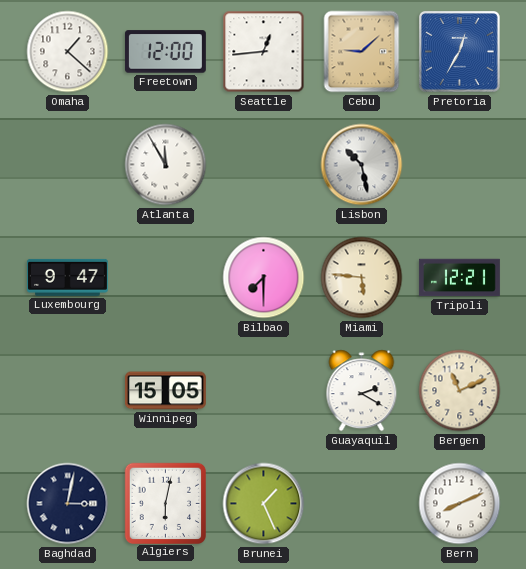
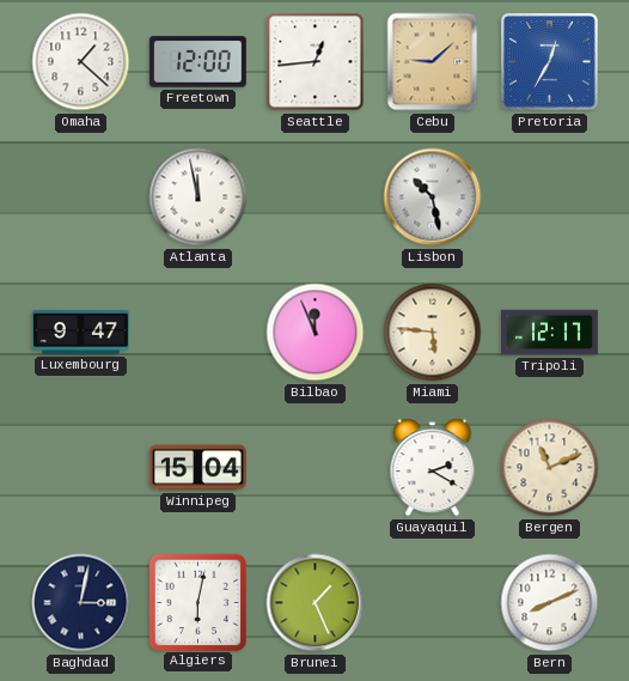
Atlanta: 11:55 -> 11:58 (199, 197)
Bilbao: 7:30 -> 11:56 (316, 333)
Tripoli: 12:21 -> 12:17 (549, 333)
Winnipeg: 15:05 -> 15:04 (197, 468)
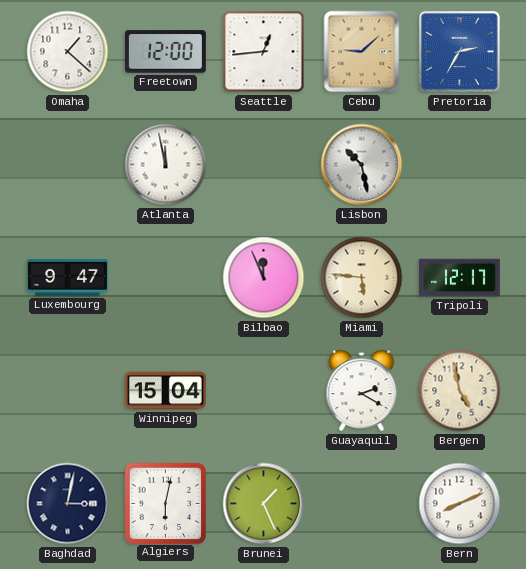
Pretoria: 12:35 -> 2:35 (460, 52)
Bergen: 11:11 -> 4:58 (460, 391)
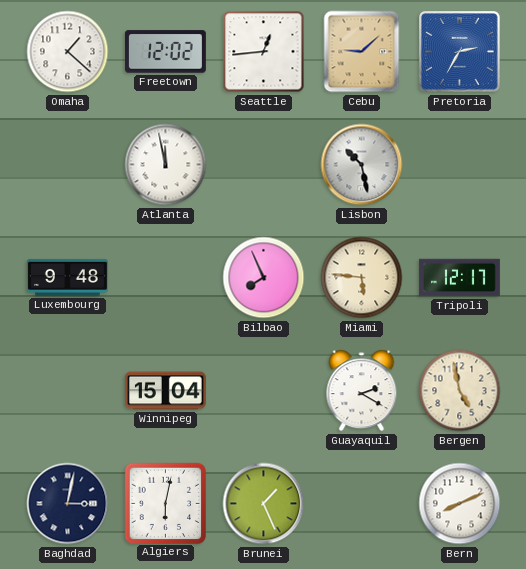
Freetown: 12:00 -> 12:02 (165, 52)
Luxembourg: 9:47 -> 9:48 (67, 277)
Bilbao: 11:56 -> 7:56 (264, 278)
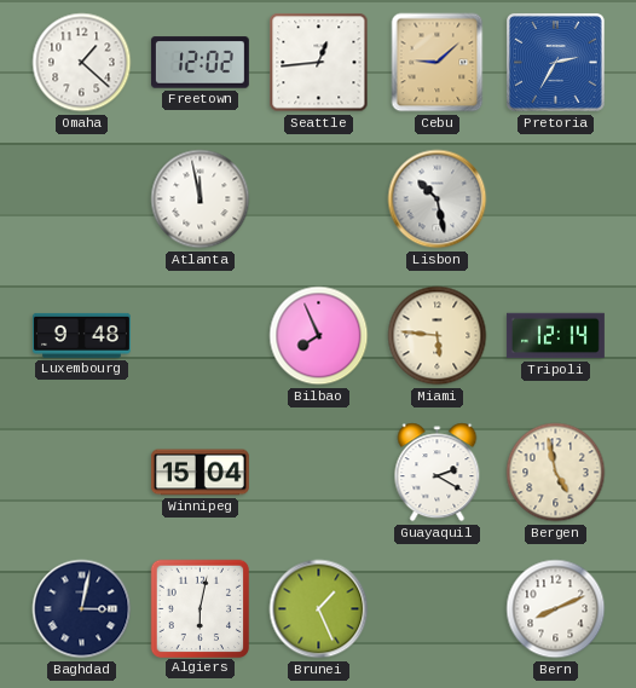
Tripoli: 12:17 -> 12:14 (555, 336)
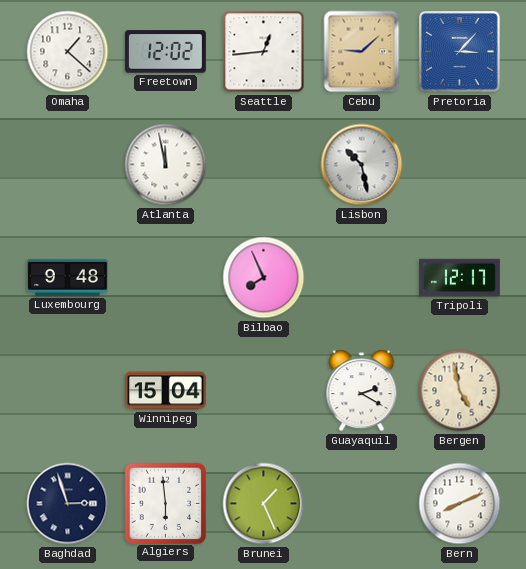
Pretoria: 2:35 -> 3:07 (460, 52)
Miami: 5:46 -> none (438, 336)
Tripoli: 12:14 -> 12:17 (459, 278)
Baghdad: 3:02 -> 2:57 (68, 504)
Algiers: 6:02 -> 5:59 (165, 503)
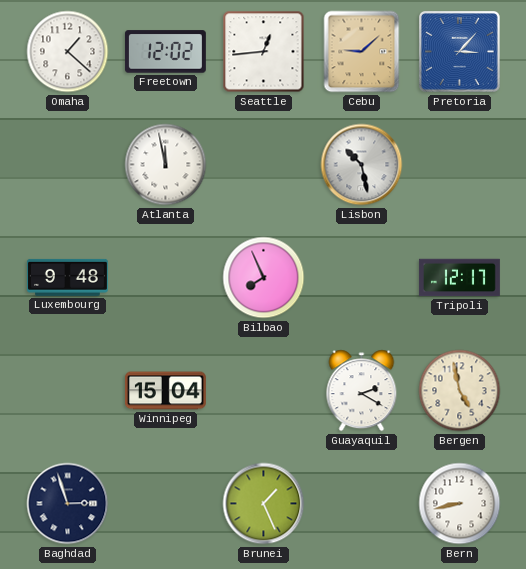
Algiers: 5:59 -> none (165, 503)
Bern: 8:11 -> 8:43 (460, 504)
